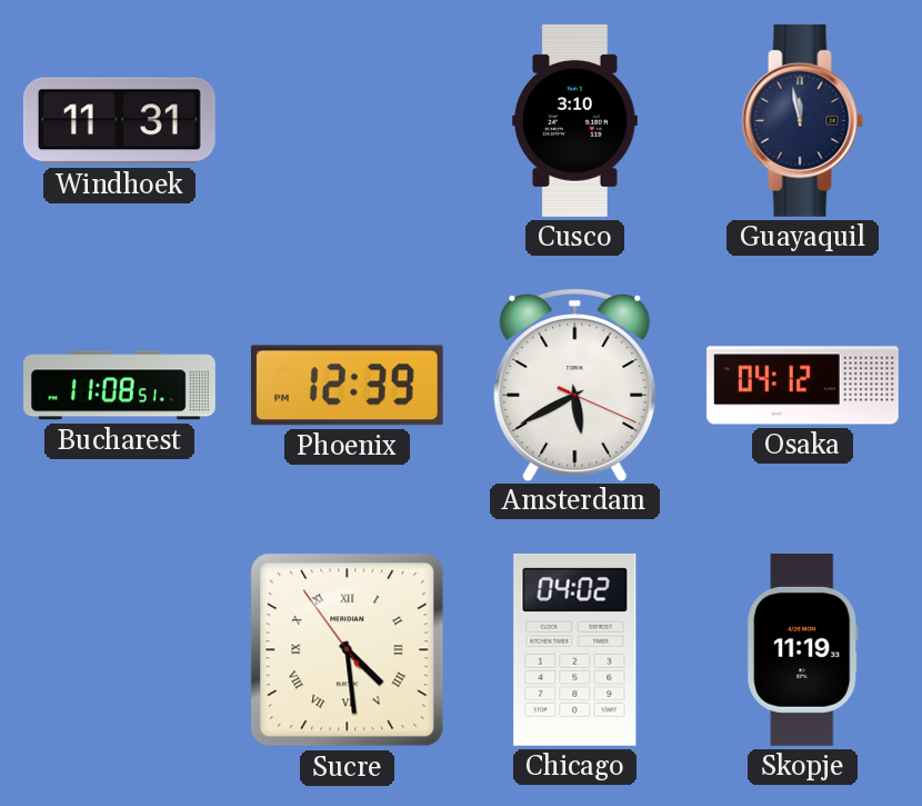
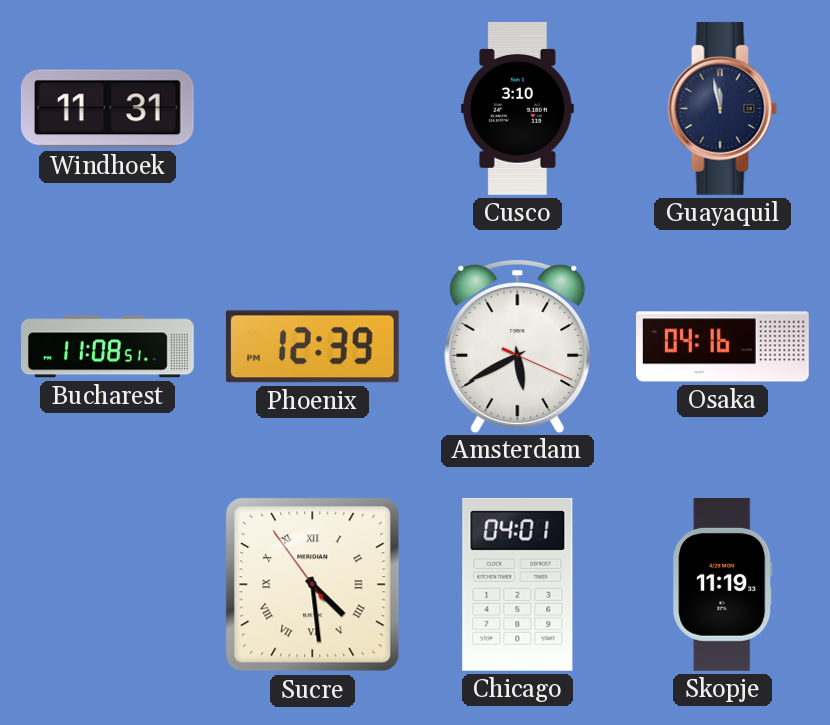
Osaka: 04:12 -> 04:16 (723, 347)
Chicago: 04:02 -> 04:01 (518, 584)
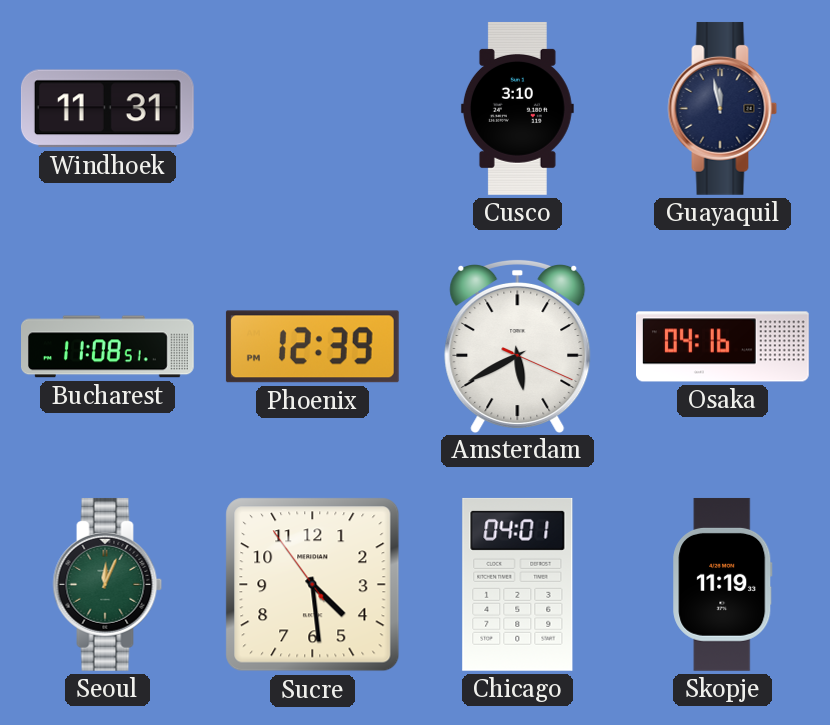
Seoul: none -> 12:04 (108, 584)
Sucre numerals: Roman -> Arabic (313, 585)
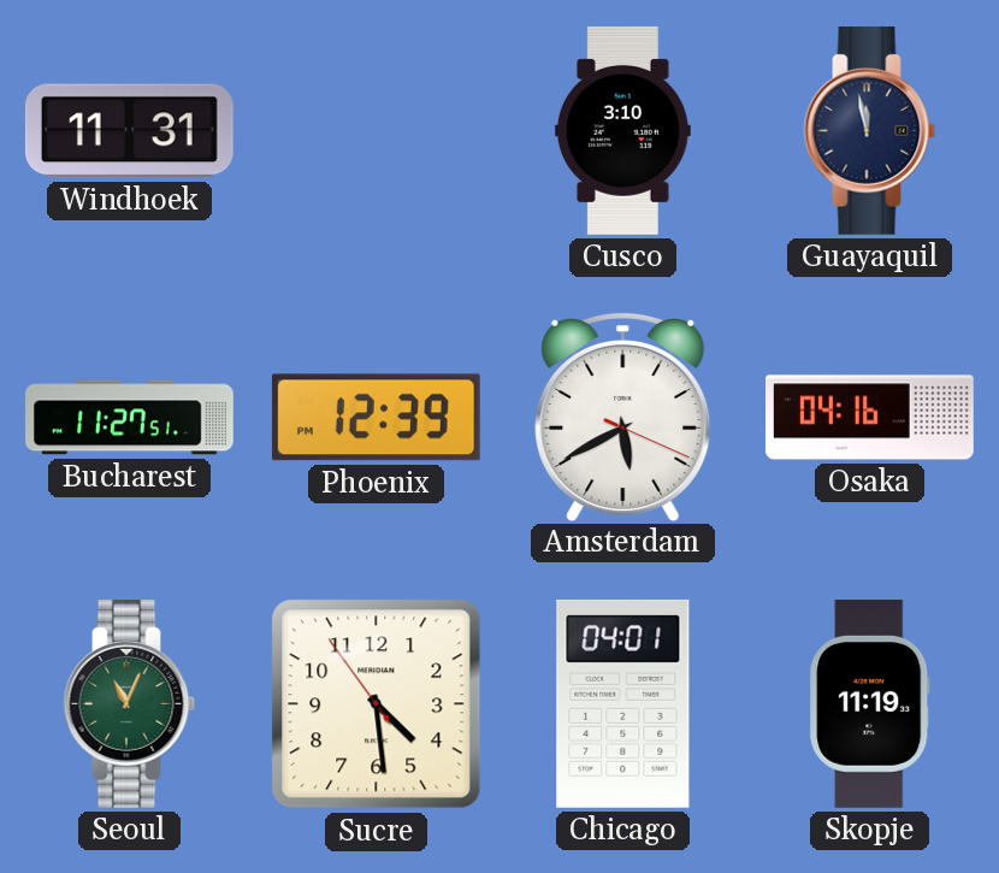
Bucharest: 11:08 -> 11:27 (130, 418)
Seoul: 12:04 -> 11:04 (130, 703)
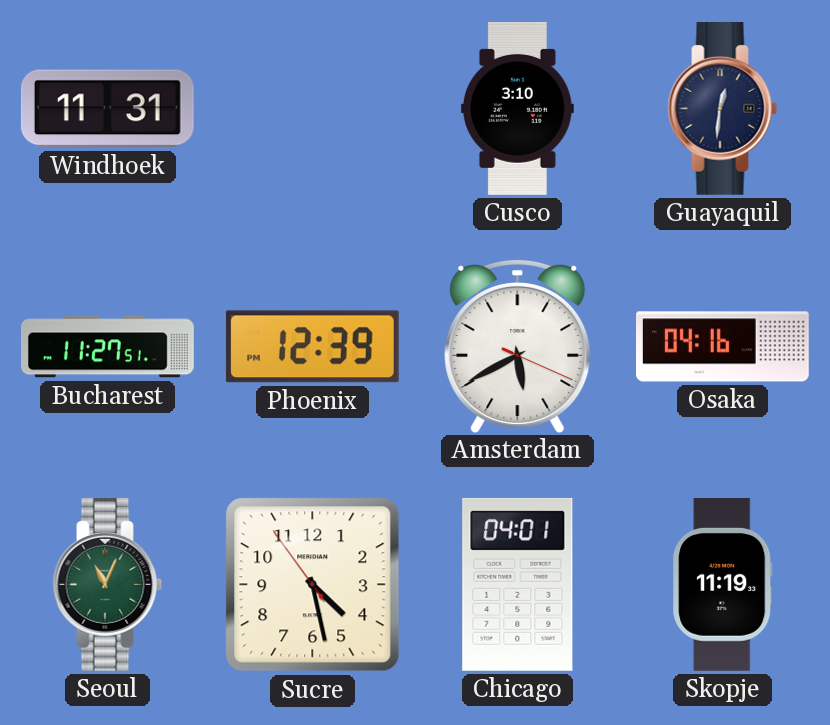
Guayaquil: 11:58 -> 12:31 (723, 108)
Sucre: 4:28 -> 4:27 (313, 585)
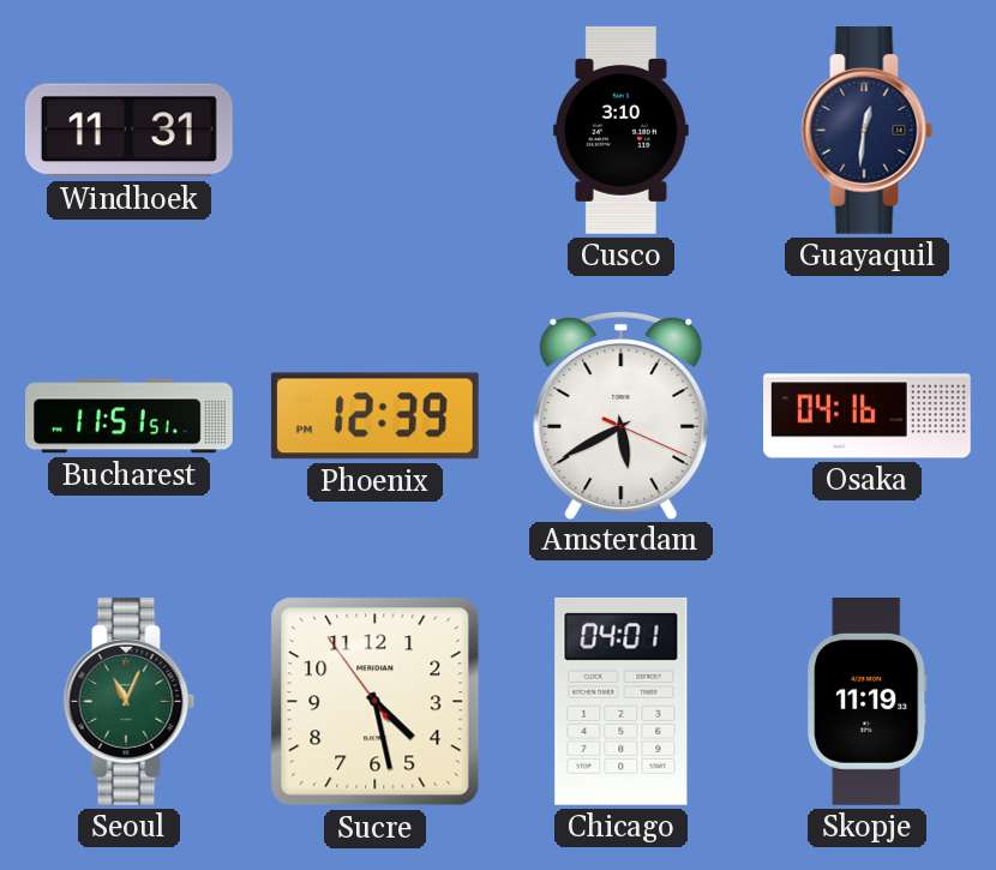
Bucharest: 11:27 -> 11:51 (130, 416)
